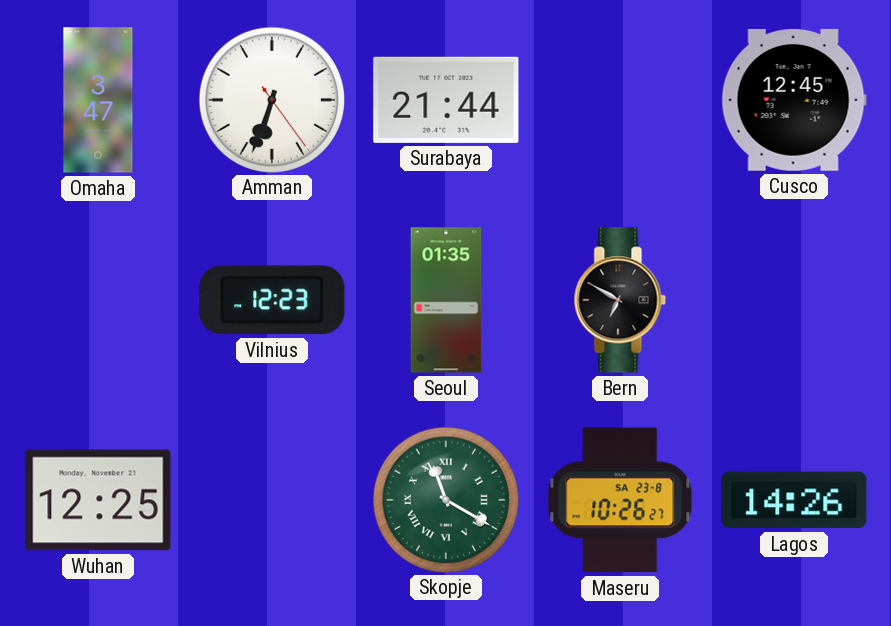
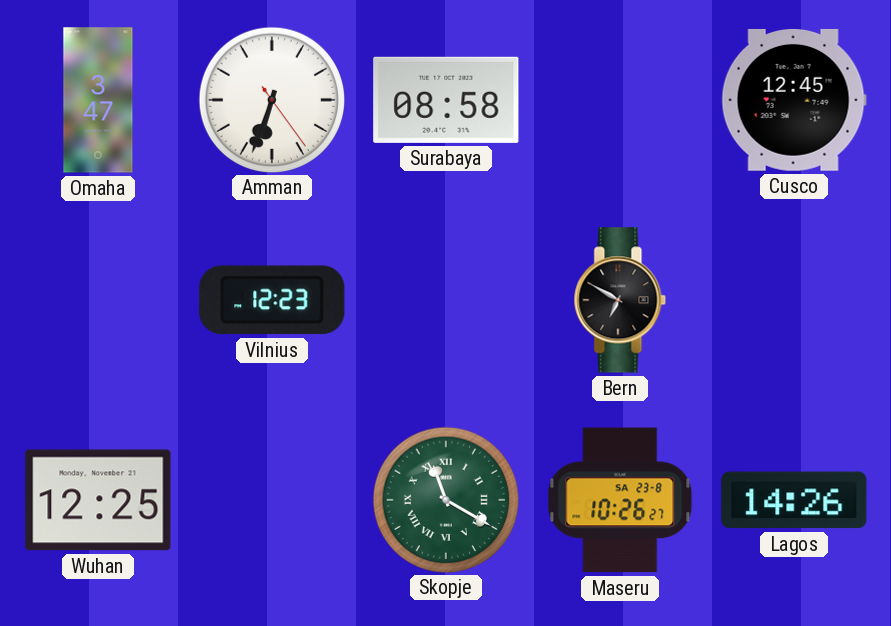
Surabaya: 21:44 -> 08:58 (446, 100)
Seoul: 01:35 -> none (446, 300)
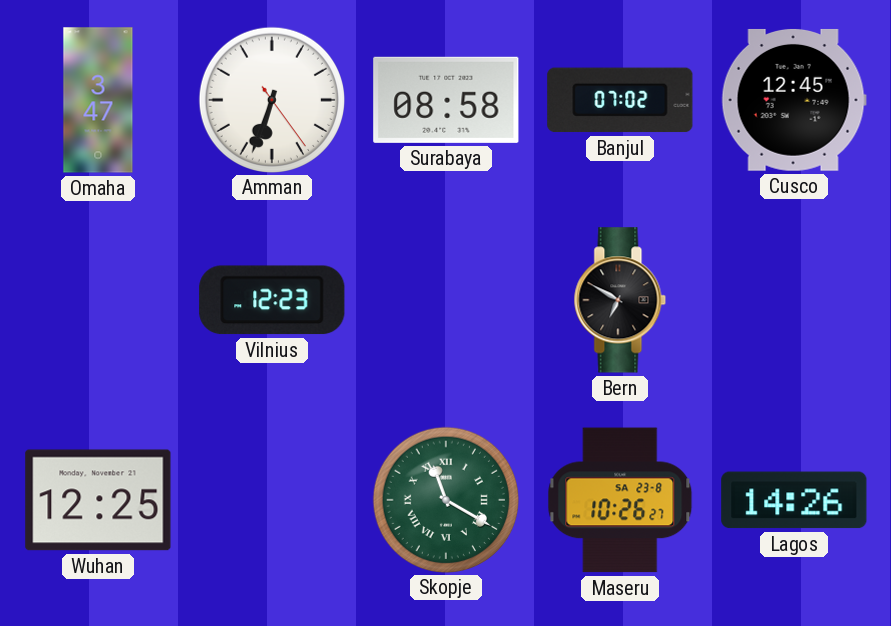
Banjul: none -> 07:02 (620, 100)
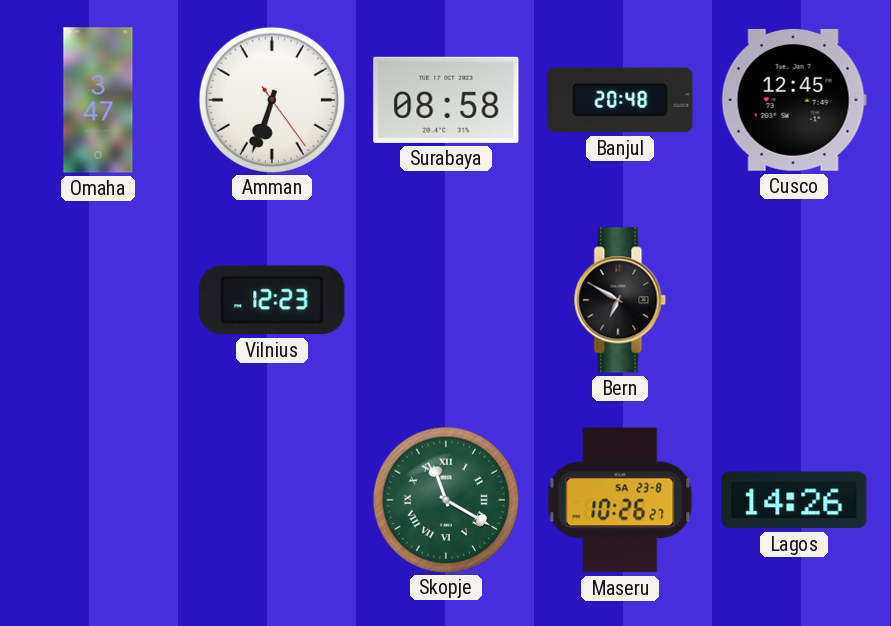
Banjul: 07:02 -> 20:48 (620, 100)
Wuhan: 12:25 -> none (98, 500)
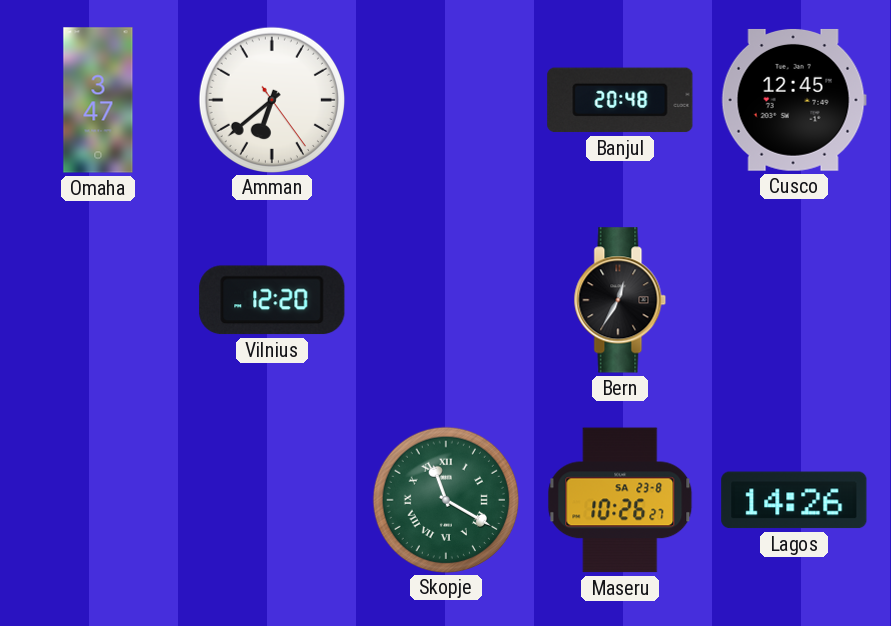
Amman: 6:33 -> 6:38 (271, 99)
Surabaya: 08:58 -> none (446, 100)
Vilnius: 12:23 -> 12:20 (272, 300)
Bern: 6:50 -> 12:35 (620, 300)
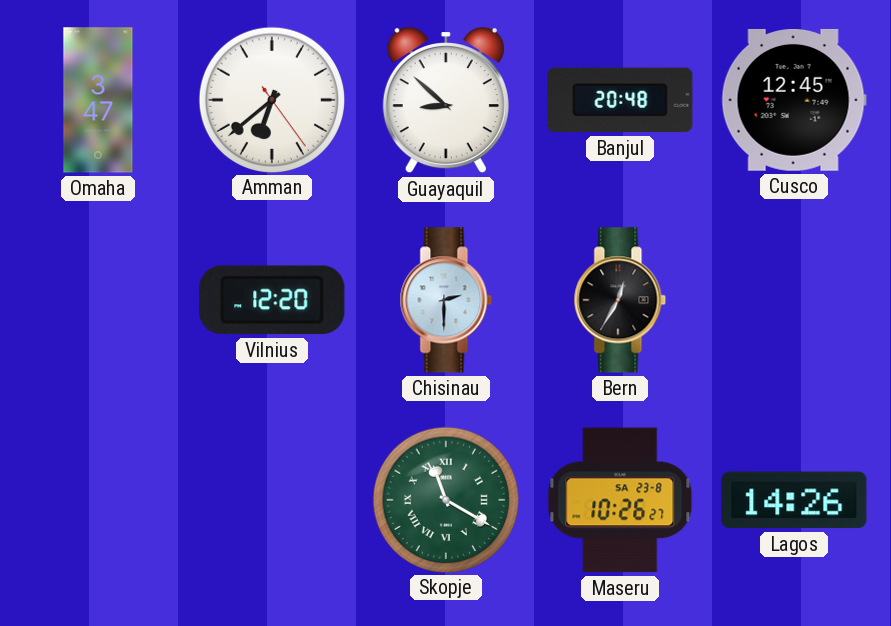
Guayaquil: none -> 8:52 (446, 100)
Chisinau: none -> 2:30 (446, 300)
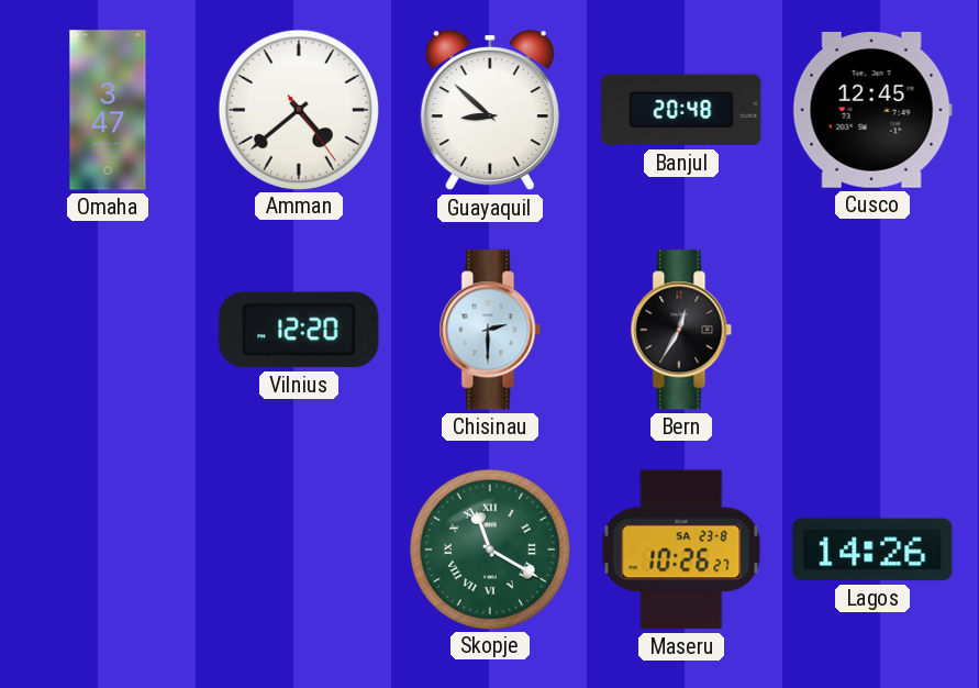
Amman: 6:38 -> 4:38 (298, 109)
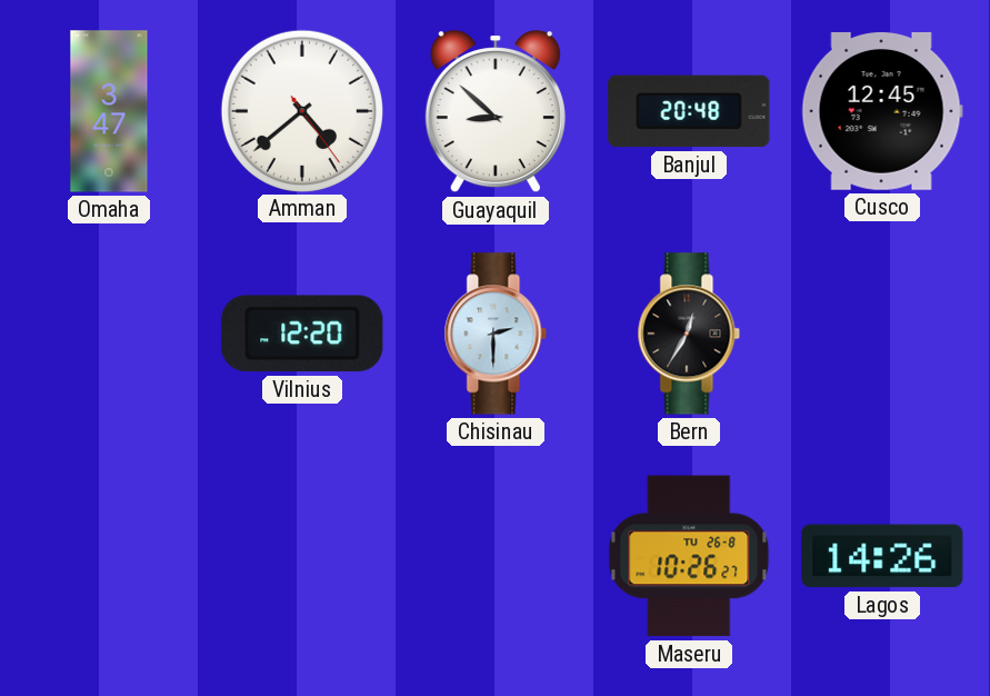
Skopje: 11:20 -> none (489, 548)
Maseru date: SA 23-8 -> TU 26-8 (689, 556)
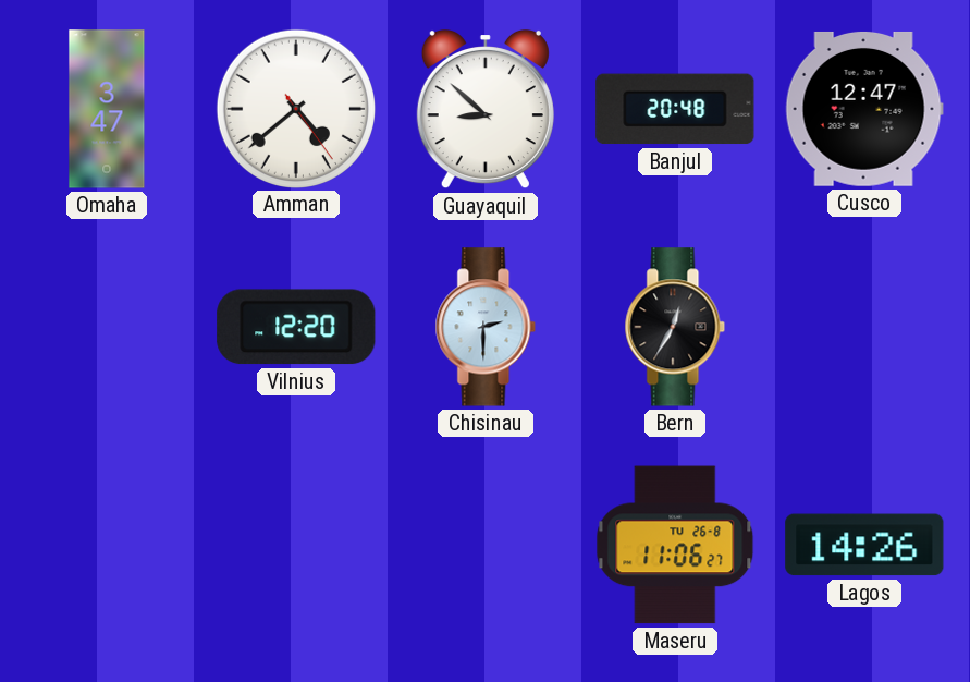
Cusco: 12:45 -> 12:47 (864, 109)
Maseru: 10:26 -> 11:06 (675, 545)
